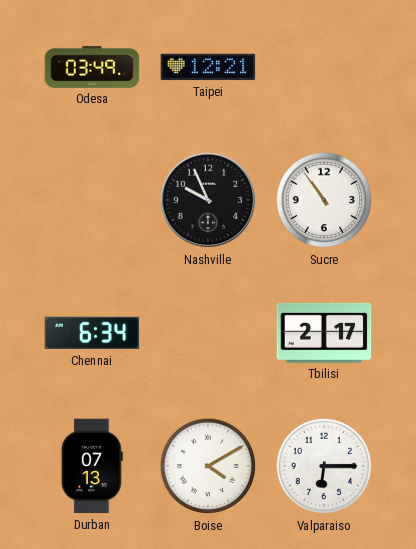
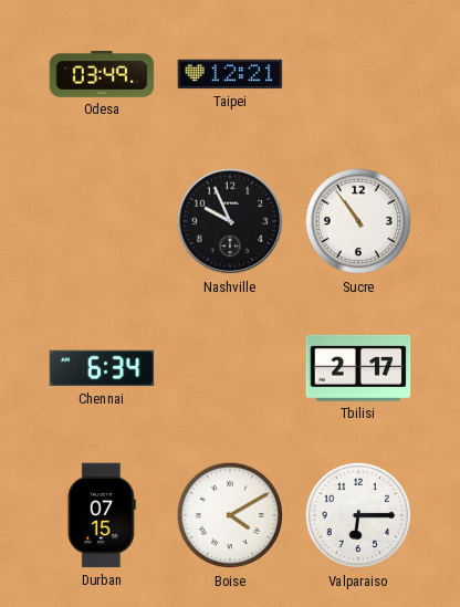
Durban: 07:13 -> 07:15 (102, 515)
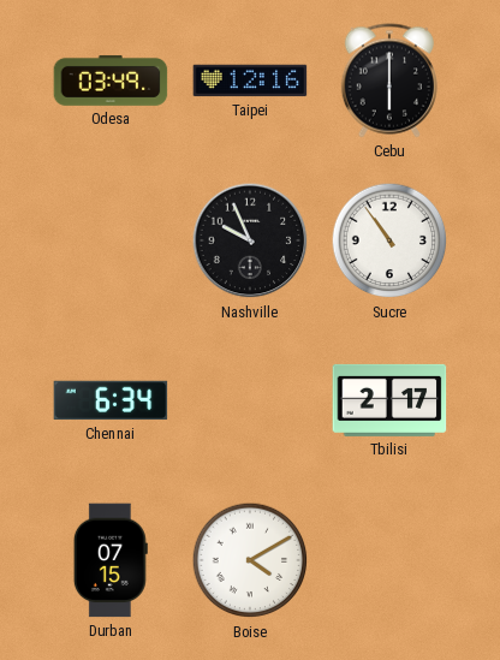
Taipei: 12:21 -> 12:16 (250, 81)
Cebu: none -> 6:00 (389, 81)
Valparaiso: 6:15 -> none (358, 515)
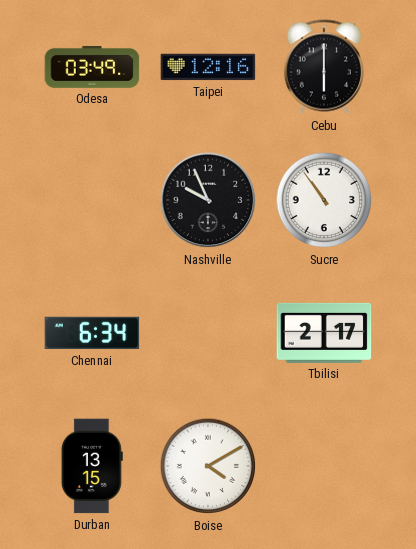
Durban: 07:15 -> 13:15 (92, 466)
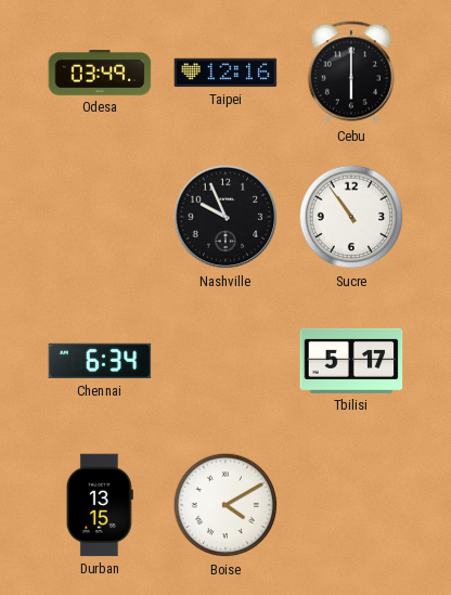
Tbilisi: 2:17 -> 5:17 (351, 361)
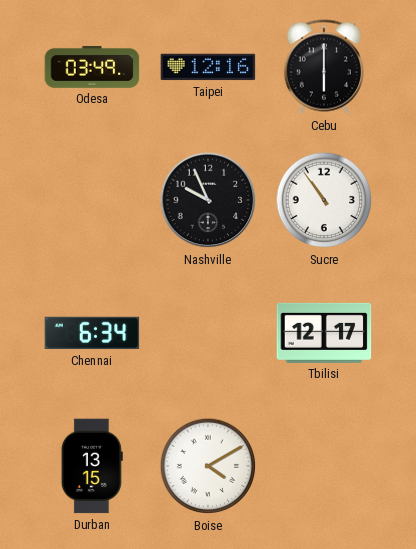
Tbilisi: 5:17 -> 12:17 (324, 333)
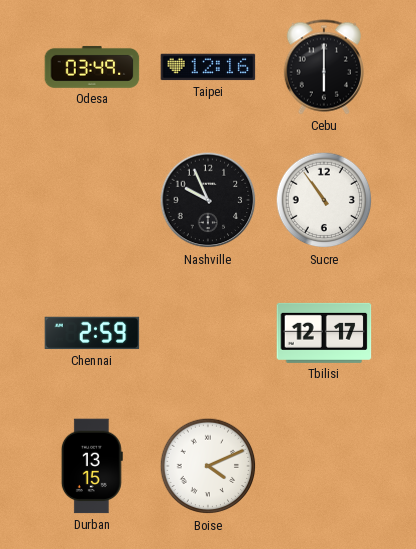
Chennai: 6:34 -> 2:59 (92, 333)
Boise: 4:10 -> 4:11 (208, 466)
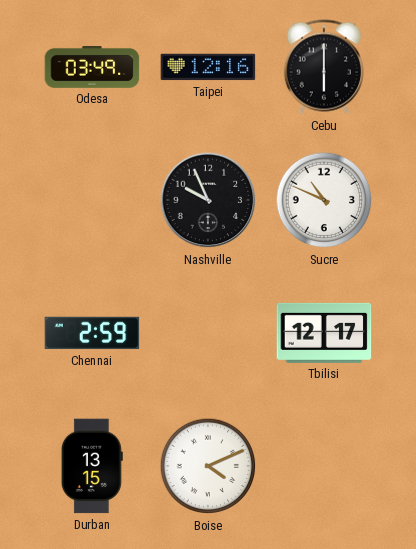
Sucre: 10:54 -> 10:49 (324, 200)
